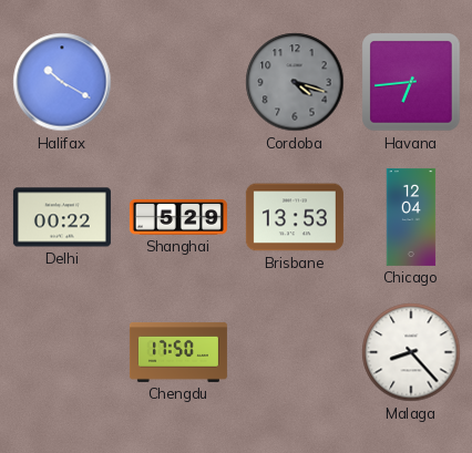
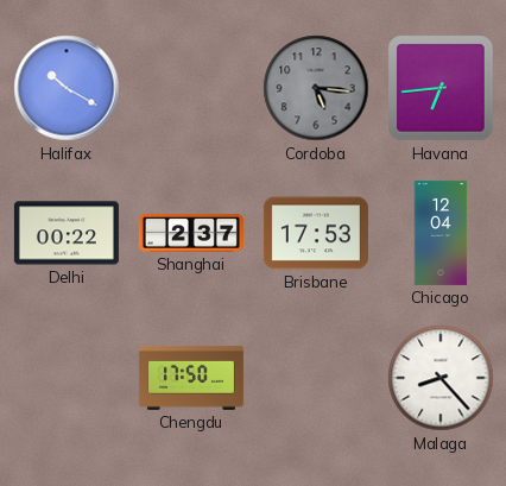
Cordoba: 4:18 -> 5:16 (316, 88)
Shanghai: 5:29 -> 2:37 (191, 234)
Brisbane: 13:53 -> 17:53 (316, 233)
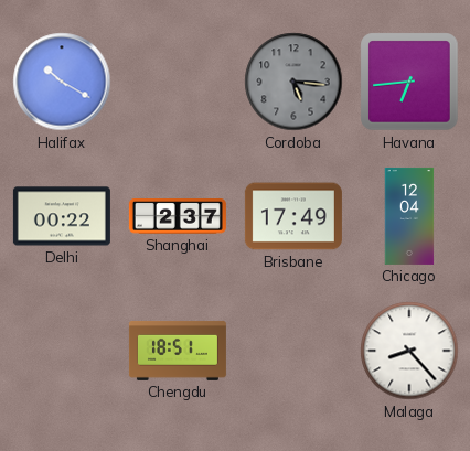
Brisbane: 17:53 -> 17:49 (293, 216)
Chengdu: 17:50 -> 18:51 (178, 351)
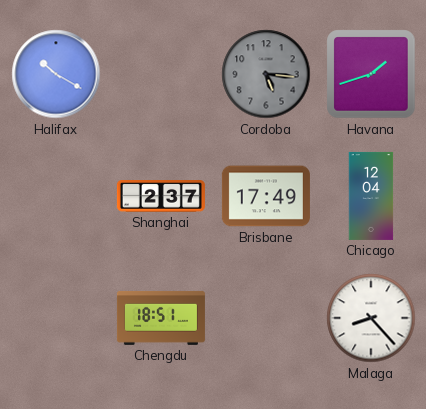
Havana: 6:44 -> 1:42 (371, 74)
Delhi: 00:22 -> none (62, 216)
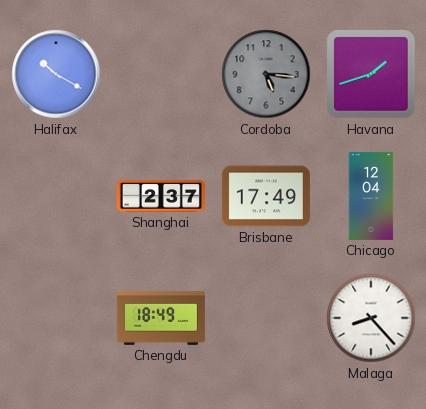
Chengdu: 18:51 -> 18:49 (161, 318)
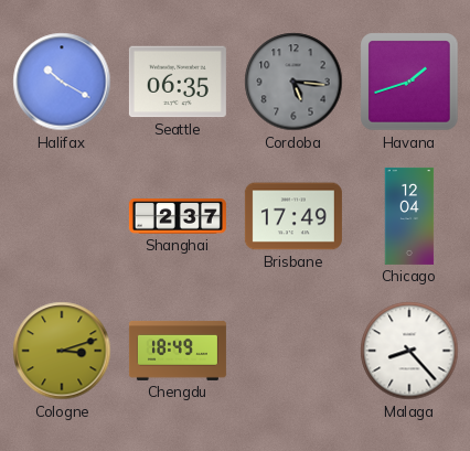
Seattle: none -> 06:35 (178, 82)
Cologne: none -> 3:12 (62, 351)
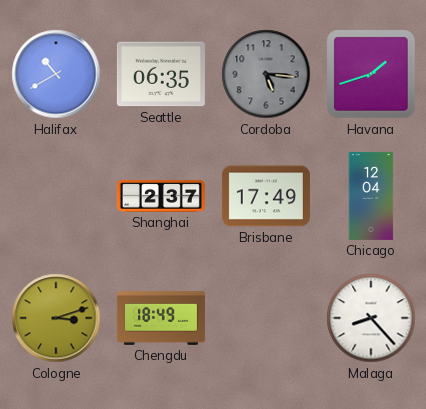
Halifax: 10:20 -> 10:40 (56, 74)
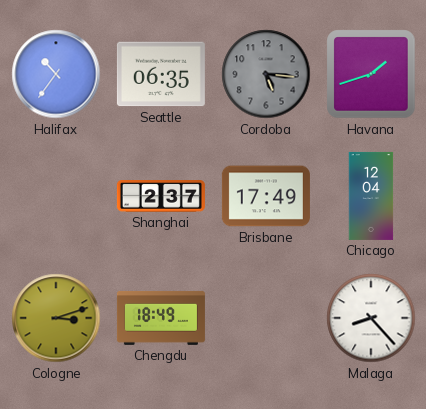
Halifax: 10:40 -> 10:36 (56, 74)
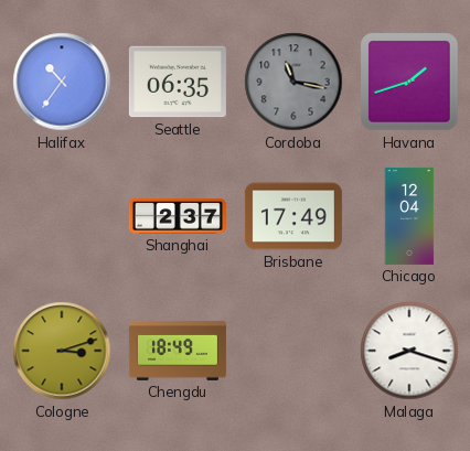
Cordoba: 5:16 -> 11:17 (293, 82)
Malaga: 8:23 -> 8:18 (409, 351)
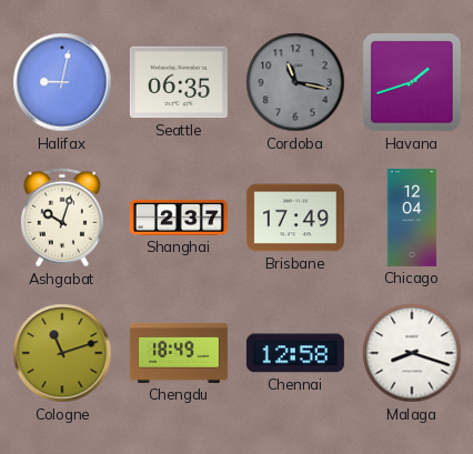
Halifax: 10:36 -> 9:02 (62, 82)
Ashgabat: none -> 10:03 (62, 218)
Cologne: 3:12 -> 11:12 (62, 353)
Chennai: none -> 12:58 (295, 353)
